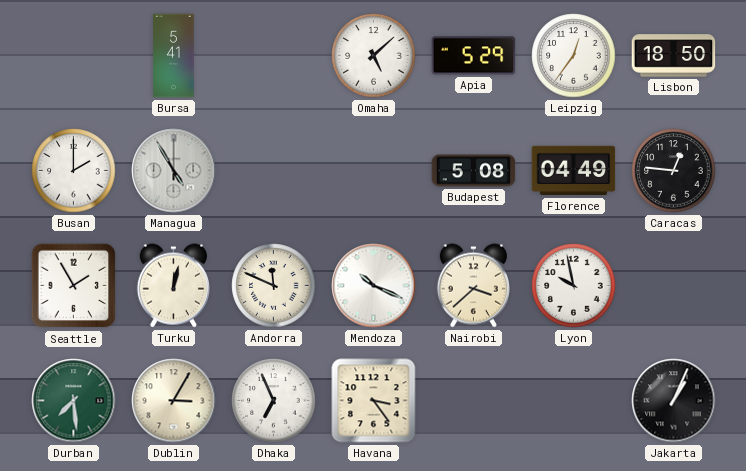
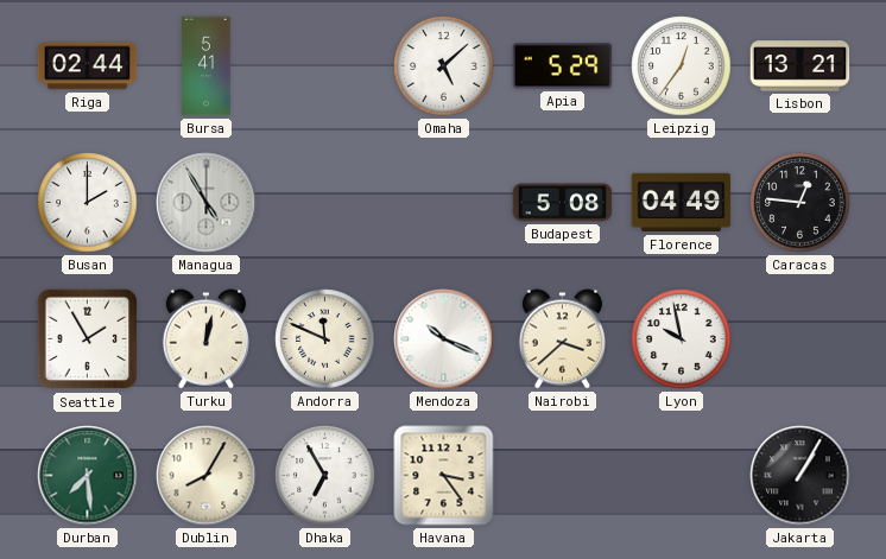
Riga: none -> 02:44 (88, 66)
Lisbon: 18:50 -> 13:21 (800, 66)
Dublin: 3:05 -> 8:05 (207, 476)
Dhaka: 6:56 -> 6:55 (325, 476)
Jakarta: 1:04 -> 1:05 (800, 476)
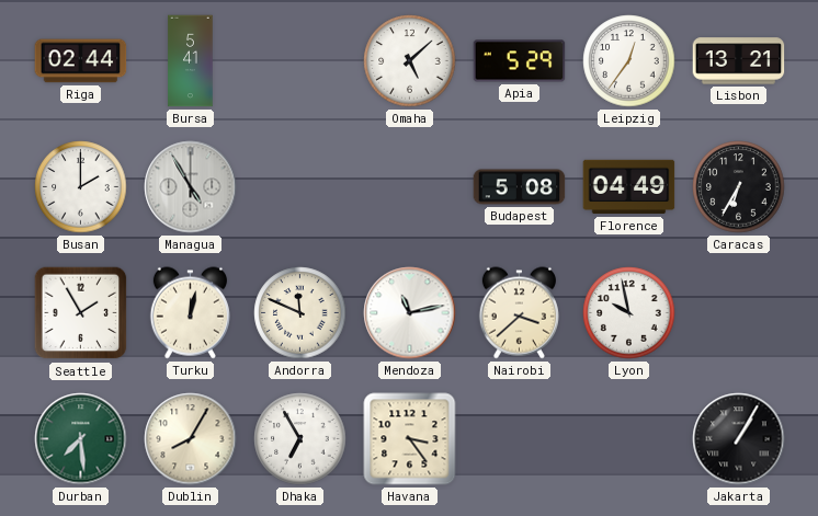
Caracas: 12:46 -> 6:35 (739, 187)
Mendoza: 10:19 -> 11:13 (410, 313)
